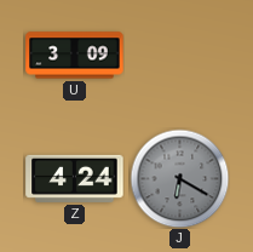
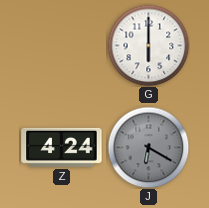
U: 3:09 -> none (75, 56)
G: none -> 6:00 (148, 45)
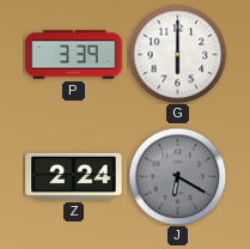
P: none -> 3:39 (74, 55)
Z: 4:24 -> 2:24 (74, 176)
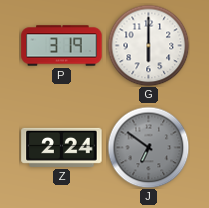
P: 3:39 -> 3:19 (62, 46)
J: 6:20 -> 6:51 (148, 147)
